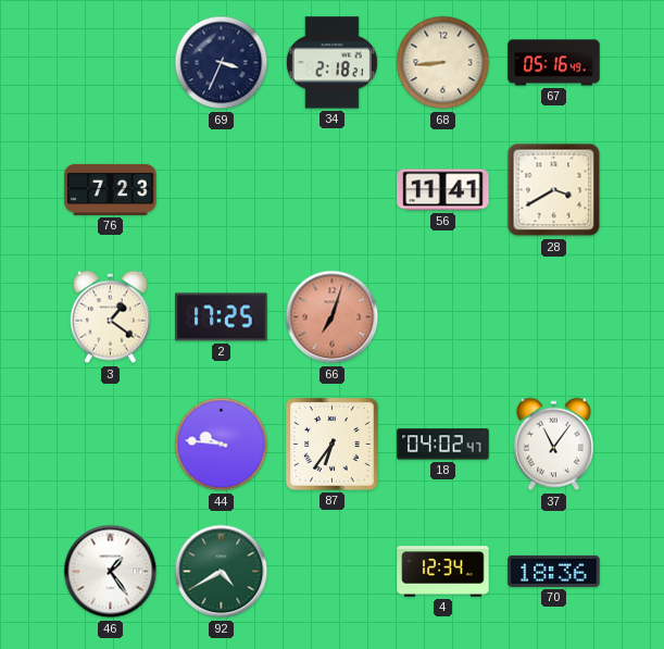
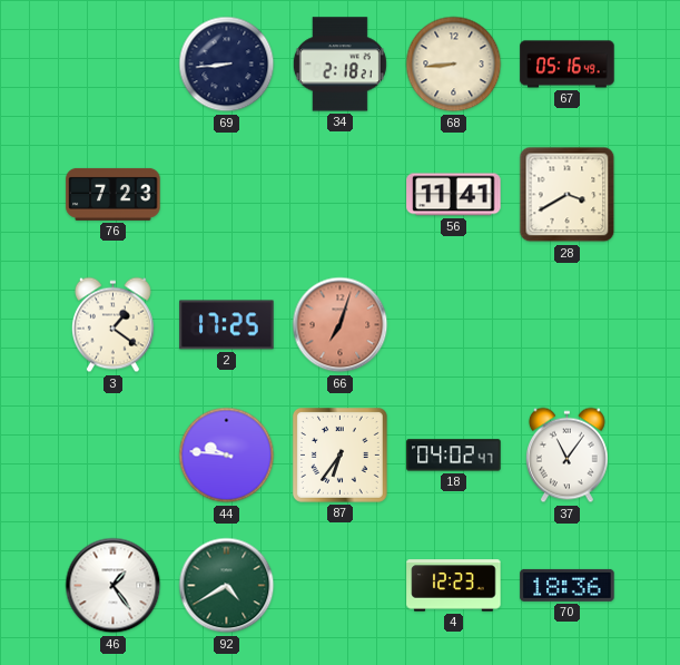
69: 3:34 -> 8:44 (227, 65)
4: 12:34 -> 12:23 (454, 586)
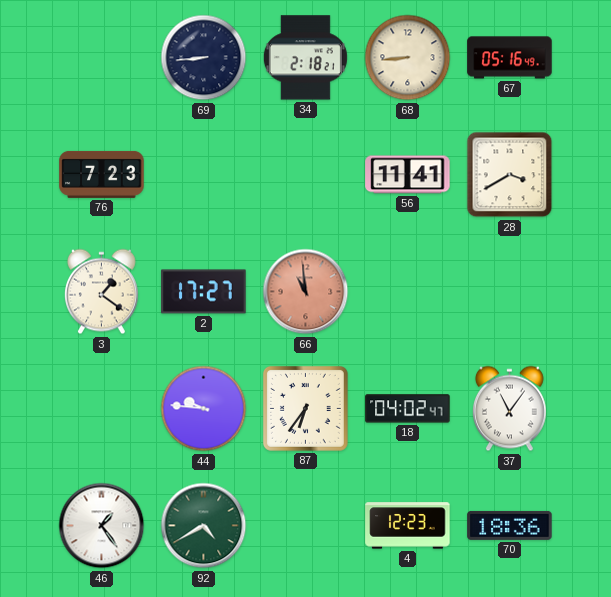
2: 17:25 -> 17:27 (204, 292)
66: 7:03 -> 10:59 (306, 292)
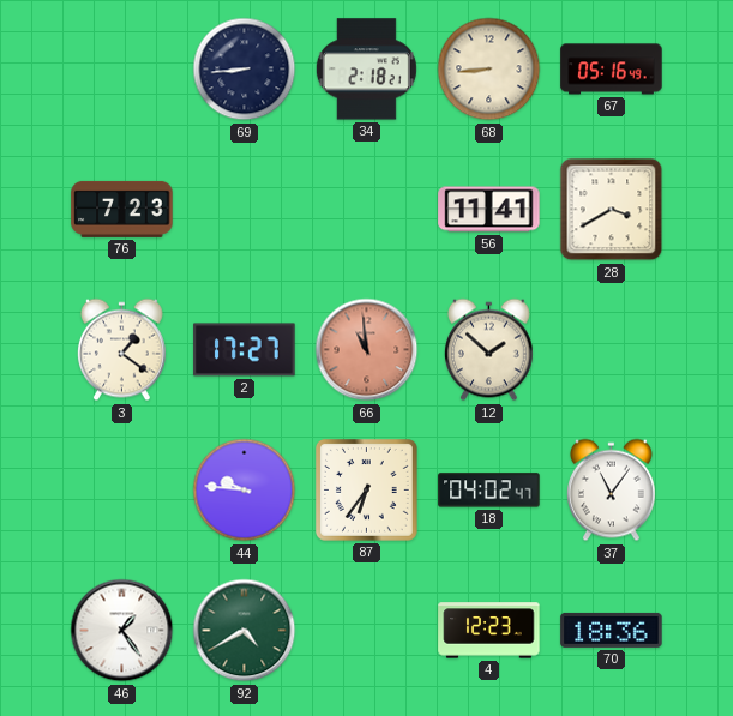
12: none -> 1:52 (488, 350)
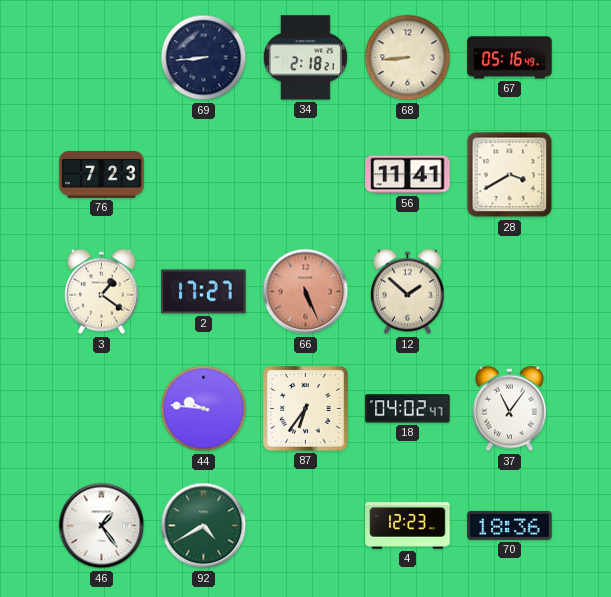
66: 10:59 -> 5:26 (306, 292)
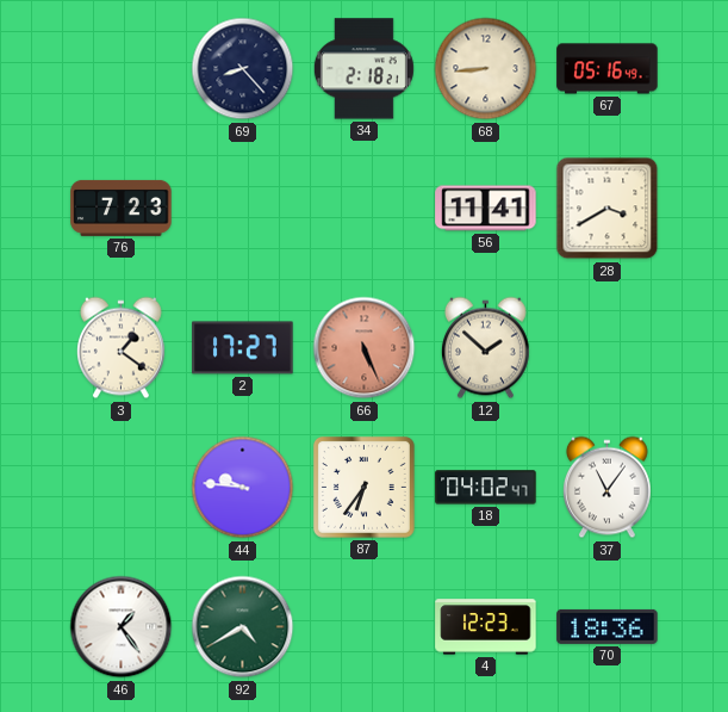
69: 8:44 -> 8:23 (243, 69)
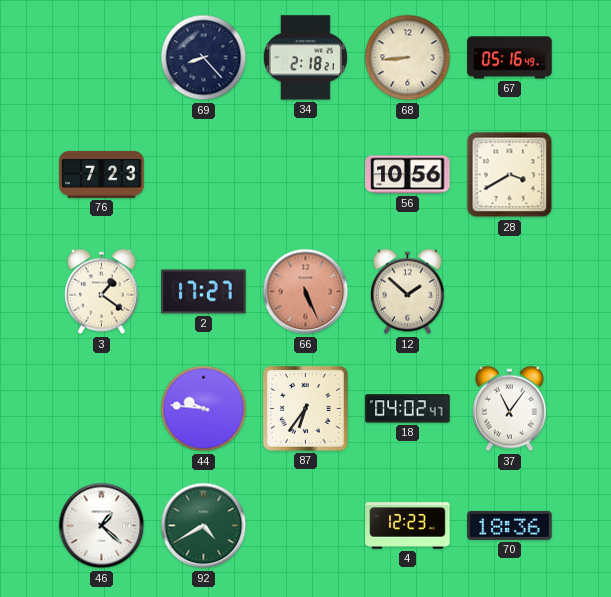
56: 11:41 -> 10:56 (408, 175)
46: 1:24 -> 1:22 (102, 526)
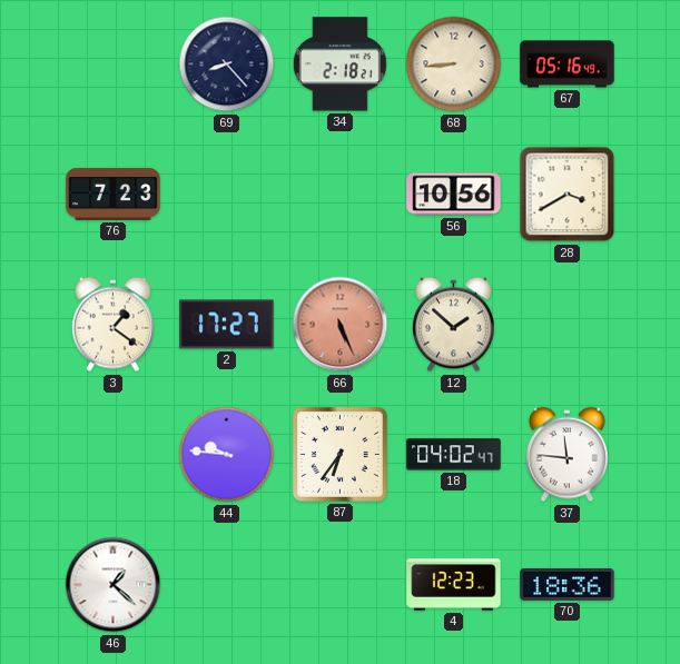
37: 11:06 -> 11:46 (566, 455)
92: 4:40 -> none (204, 526)
